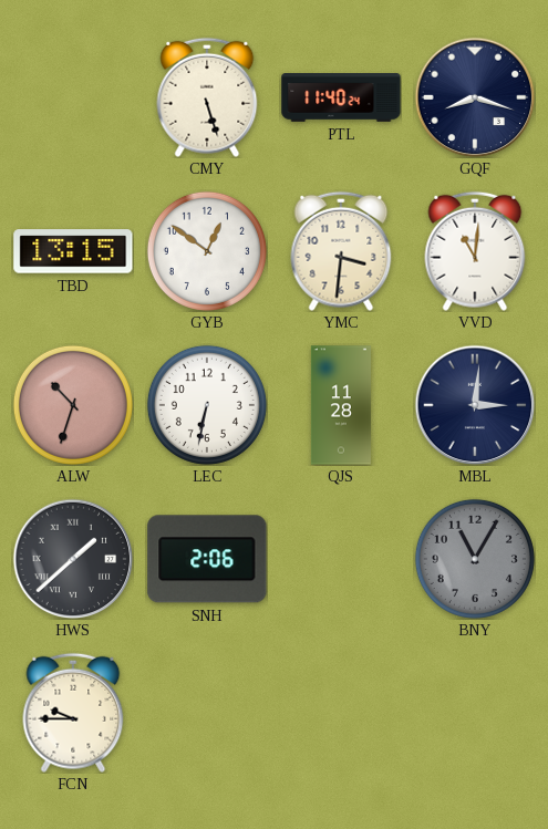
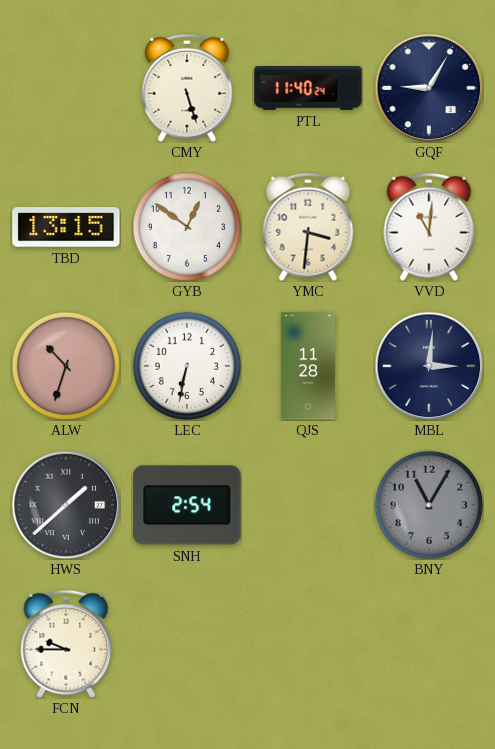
GQF: 8:18 -> 9:05 (429, 88)
SNH: 2:06 -> 2:54 (187, 505)
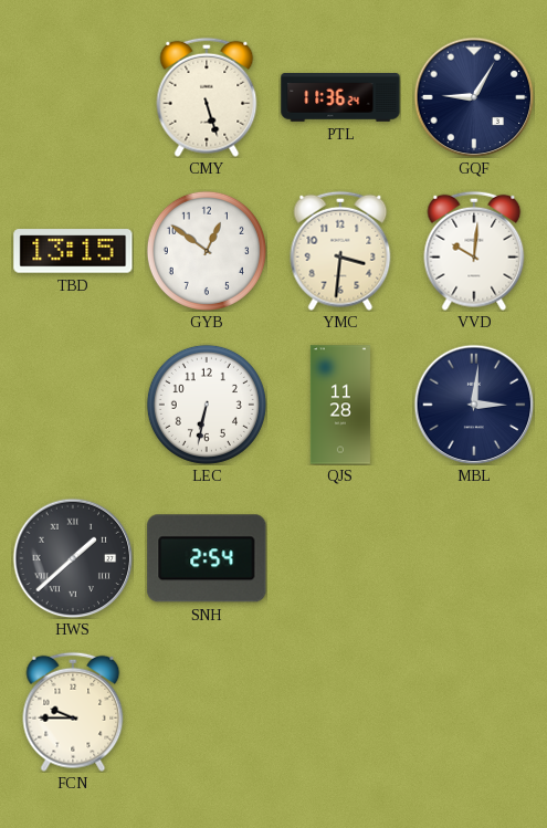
PTL: 11:40 -> 11:36 (340, 98)
VVD: 11:01 -> 10:01 (474, 251)
ALW: 10:33 -> none (66, 366)
BNY: 11:05 -> none (429, 505)
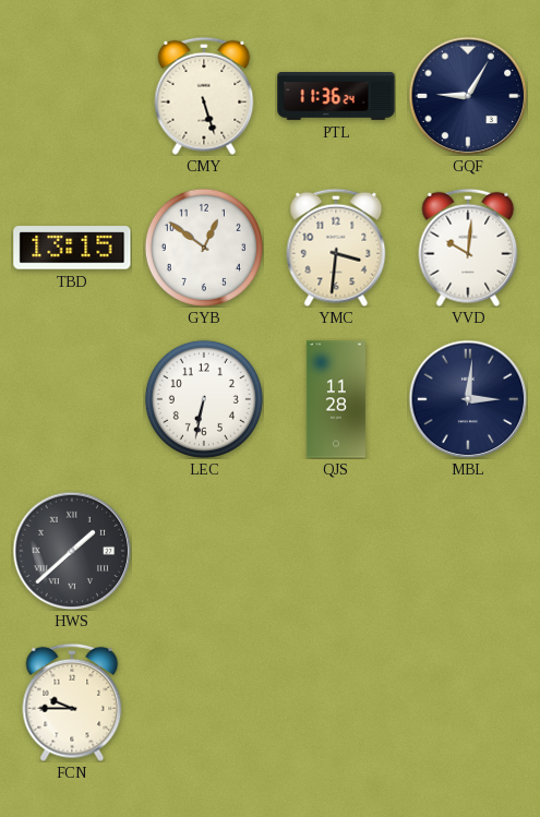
SNH: 2:54 -> none (207, 558)
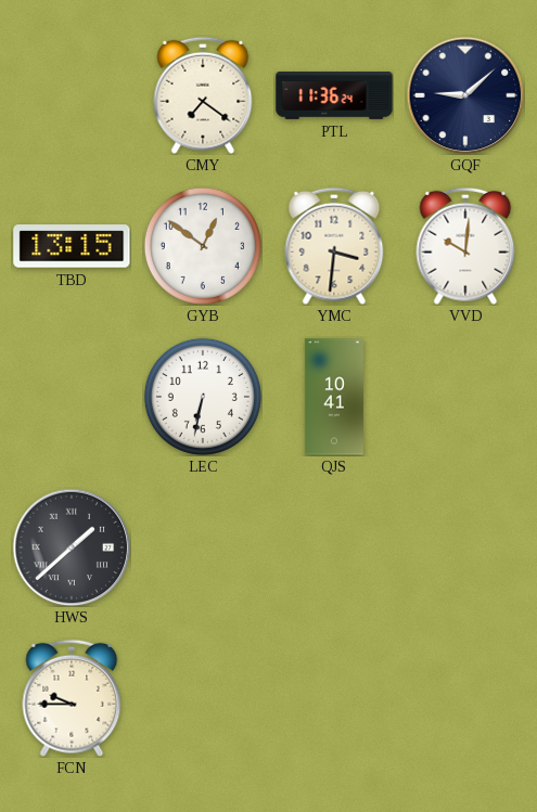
CMY: 5:27 -> 7:21 (203, 95)
GQF: 9:05 -> 9:08 (465, 95)
QJS: 11:28 -> 10:41 (334, 397)
MBL: 3:01 -> none (468, 399)
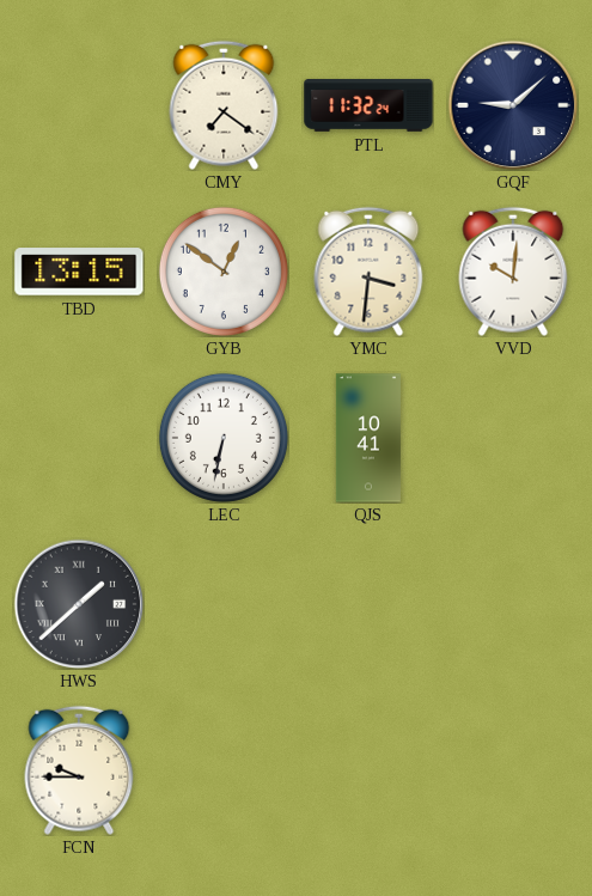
PTL: 11:36 -> 11:32 (368, 106)
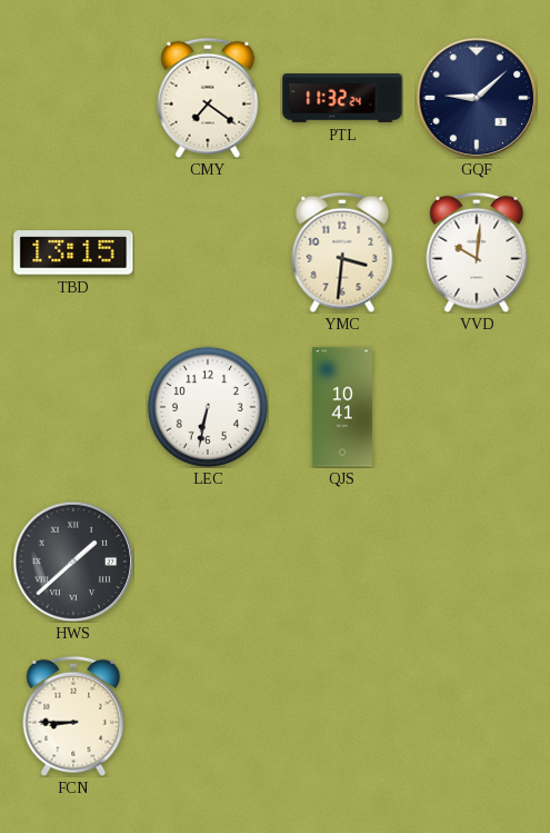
GYB: 12:51 -> none (224, 272)
FCN: 9:45 -> 8:45 (73, 716)
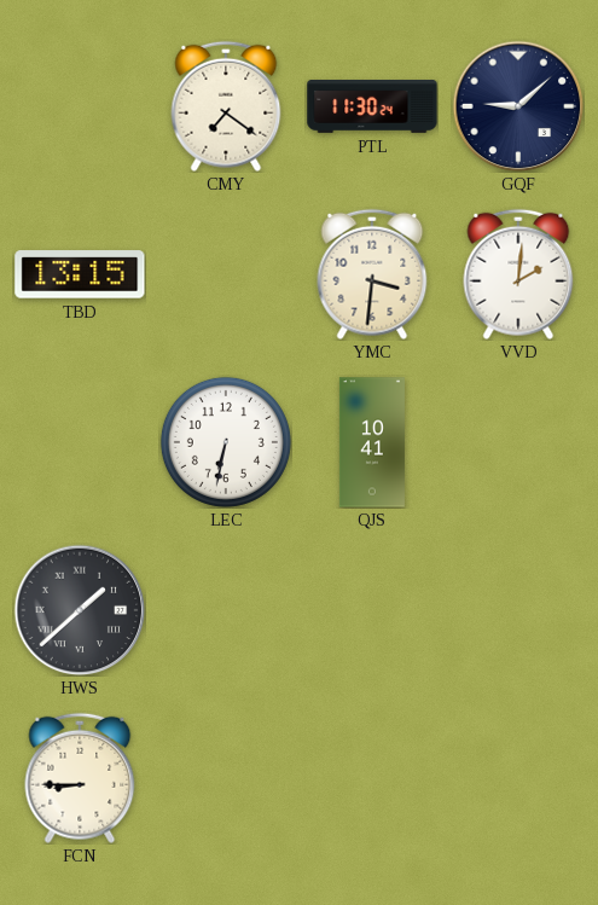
PTL: 11:32 -> 11:30 (372, 108)
VVD: 10:01 -> 2:01 (518, 274)
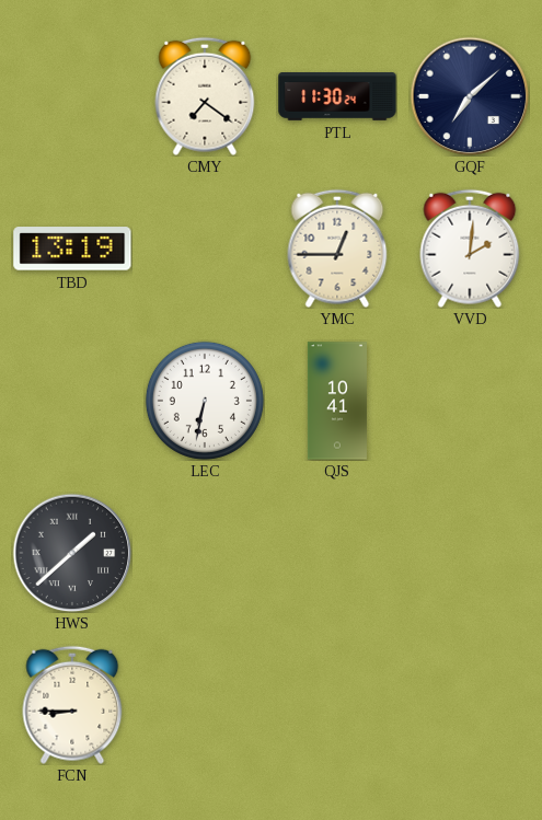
GQF: 9:08 -> 7:08 (470, 96)
TBD: 13:15 -> 13:19 (72, 249)
YMC: 3:31 -> 12:45 (337, 249)
